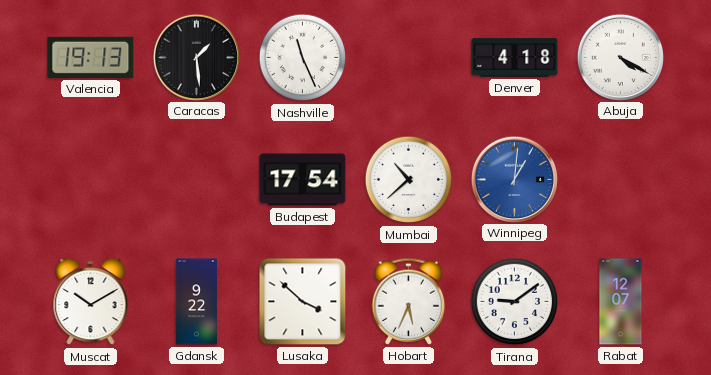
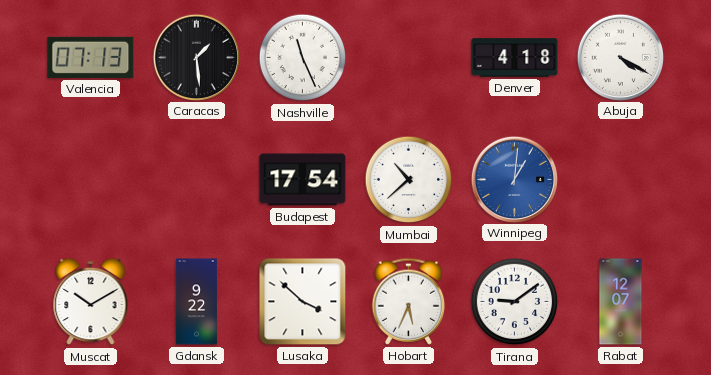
Valencia: 19:13 -> 07:13 (91, 57)
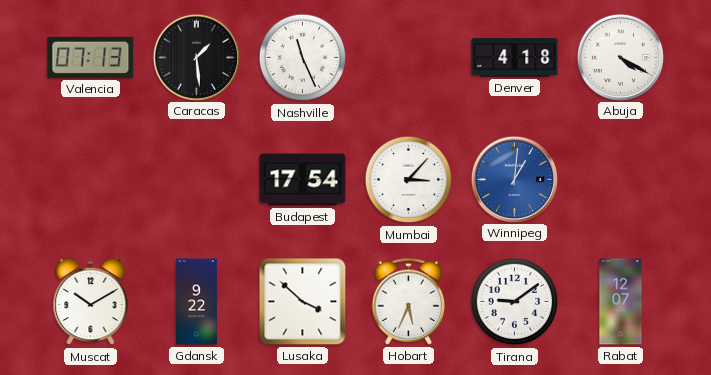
Mumbai: 10:38 -> 3:07 (409, 180)
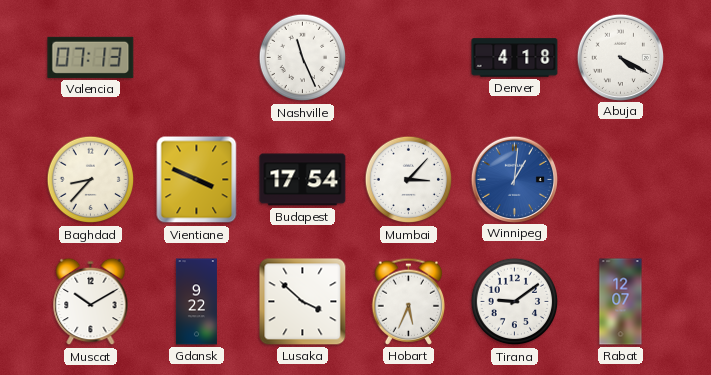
Caracas: 1:29 -> none (196, 57)
Baghdad: none -> 8:37 (91, 180)
Vientiane: none -> 3:49 (197, 180)
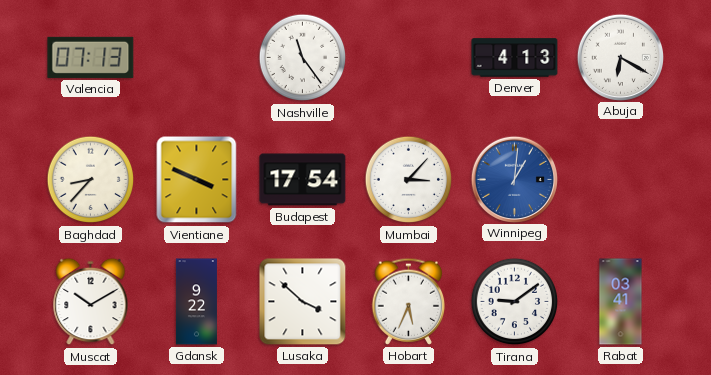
Nashville: 11:26 -> 11:24 (303, 58)
Denver: 4:18 -> 4:13 (515, 58)
Abuja: 4:20 -> 6:20 (620, 57)
Rabat: 12:07 -> 03:41 (621, 302)
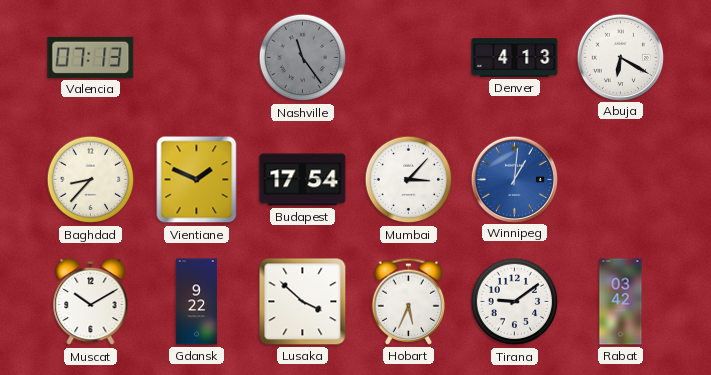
Nashville dial: white -> grey (303, 58)
Vientiane: 3:49 -> 1:49 (197, 180)
Rabat: 03:41 -> 03:42 (621, 302)
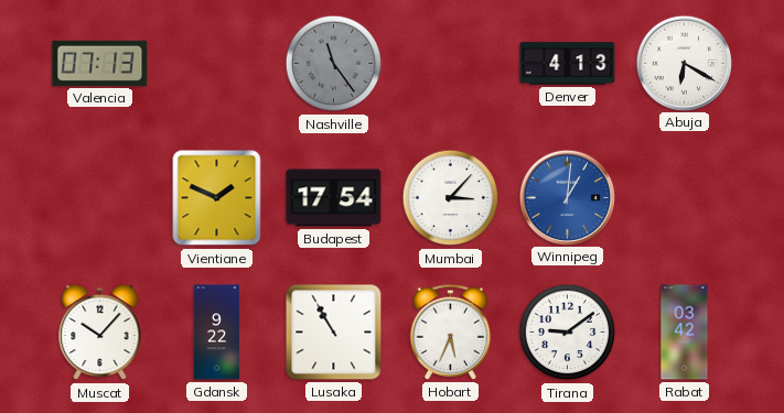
Baghdad: 8:37 -> none (91, 180)
Muscat: 10:10 -> 10:07 (100, 333)
Lusaka: 3:52 -> 10:55 (334, 333)
